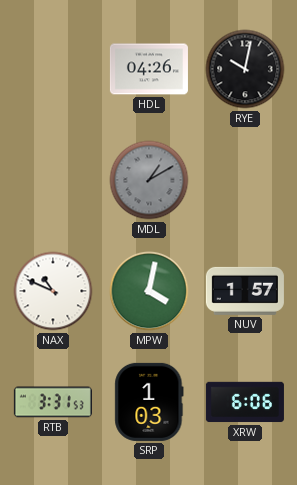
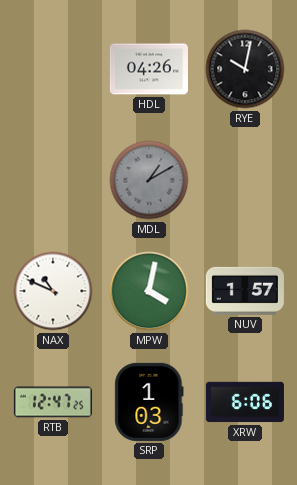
RTB: 3:31 -> 12:47 (53, 402)
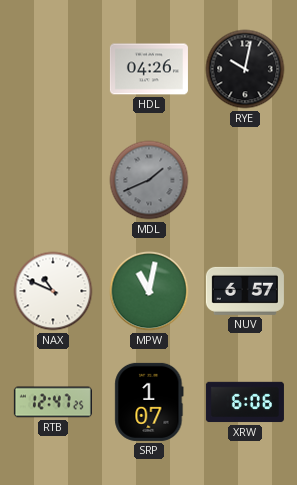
MDL: 1:10 -> 1:41 (149, 180)
MPW: 4:02 -> 11:02 (149, 291)
NUV: 1:57 -> 6:57 (245, 291)
SRP: 1:03 -> 1:07 (149, 402)
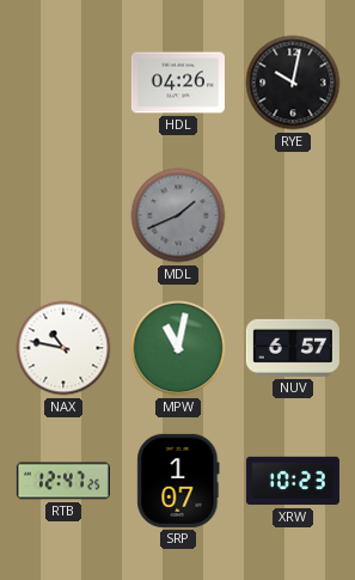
NAX: 10:49 -> 10:47 (63, 348)
XRW: 6:06 -> 10:23 (293, 481)
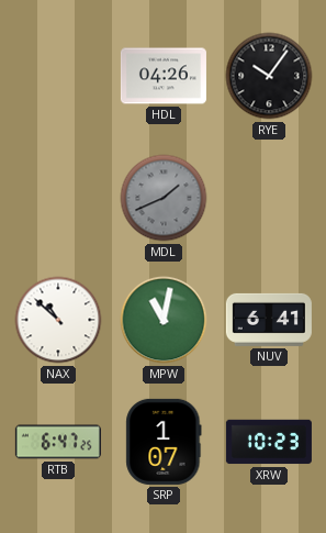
RYE: 10:02 -> 10:06 (269, 76)
NAX: 10:47 -> 10:52 (58, 320)
NUV: 6:57 -> 6:41 (269, 320)
RTB: 12:47 -> 6:47 (58, 442)
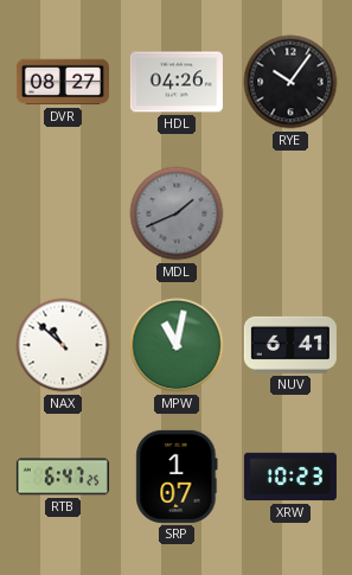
DVR: none -> 08:27 (63, 82)
